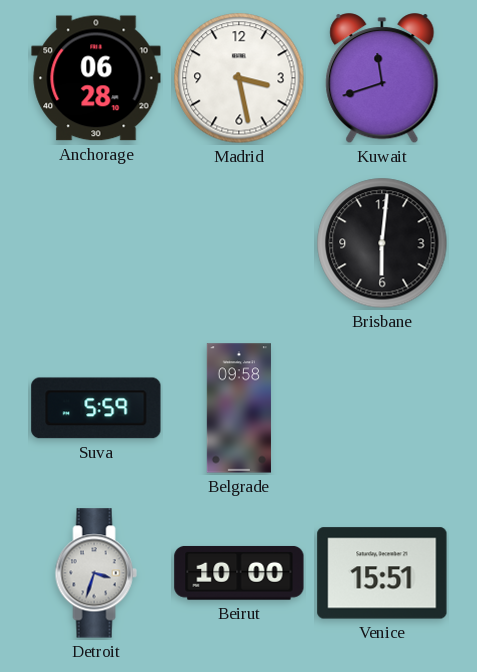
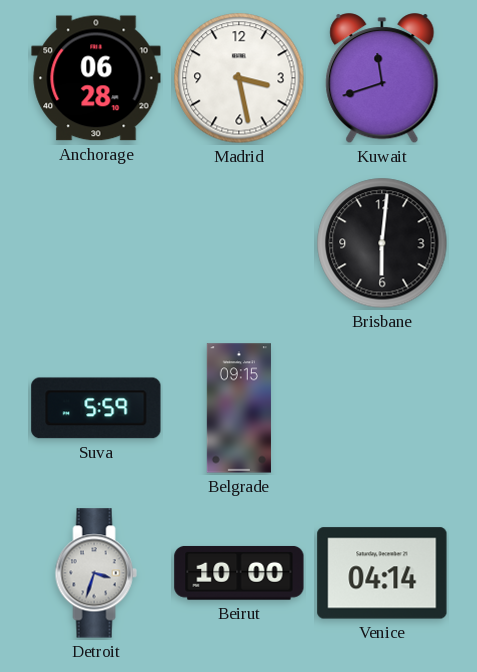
Belgrade: 09:58 -> 09:15 (239, 408)
Venice: 15:51 -> 04:14 (382, 573)
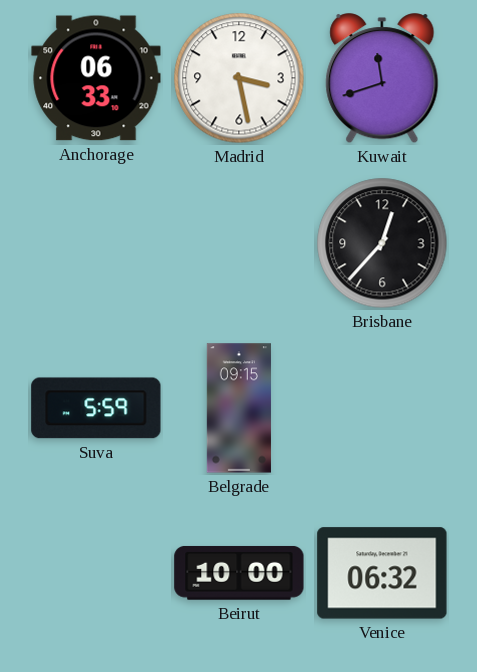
Anchorage: 06:28 -> 06:33 (96, 78)
Brisbane: 6:01 -> 12:37 (382, 243)
Detroit: 3:33 -> none (96, 573)
Venice: 04:14 -> 06:32 (382, 573)
